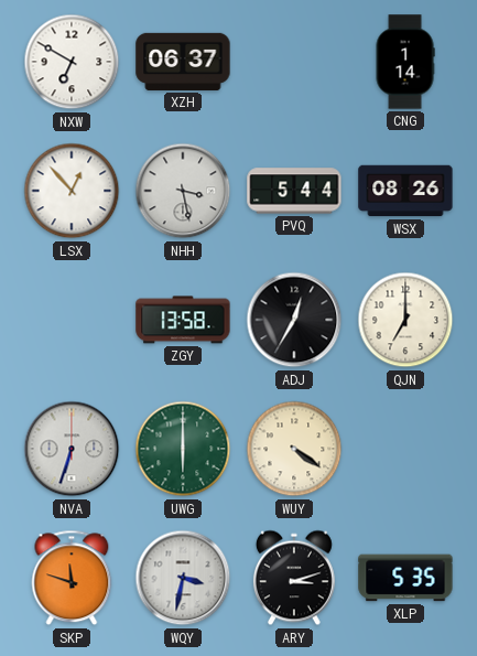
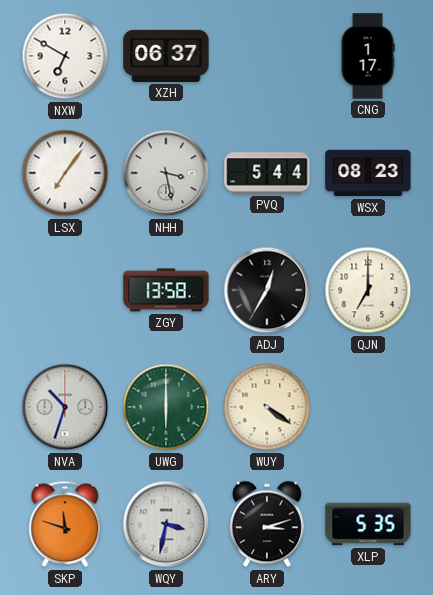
CNG: 1:14 -> 1:17 (368, 56)
LSX: 12:53 -> 7:06 (65, 173)
WSX: 08:26 -> 08:23 (368, 173)
NVA: 6:33 -> 10:33 (65, 407)
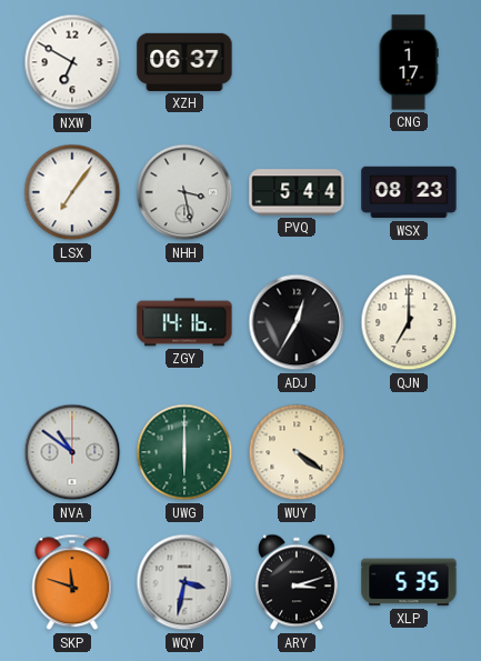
ZGY: 13:58 -> 14:16 (184, 322)
NVA: 10:33 -> 10:51 (72, 452)
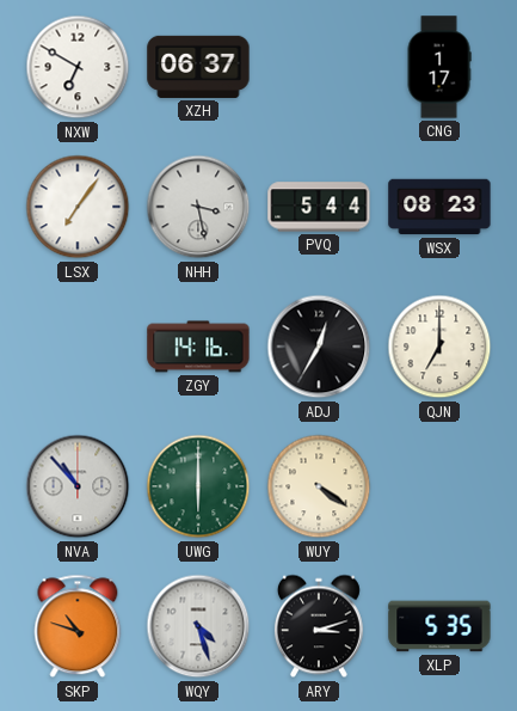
NVA: 10:51 -> 10:53 (78, 486)
SKP: 11:48 -> 10:48 (78, 626)
WQY: 3:32 -> 4:27 (198, 626)
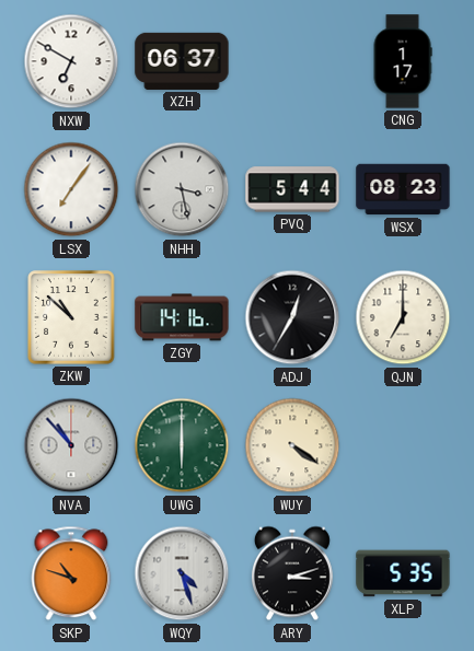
ZKW: none -> 10:52 (71, 317)
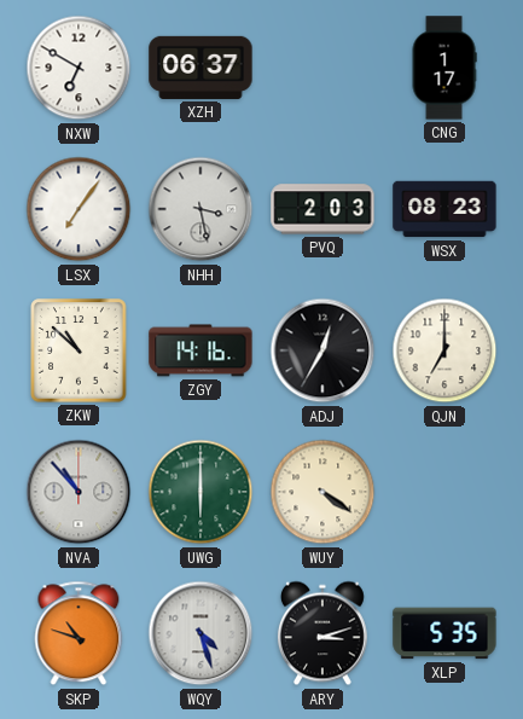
PVQ: 5:44 -> 2:03 (322, 209)
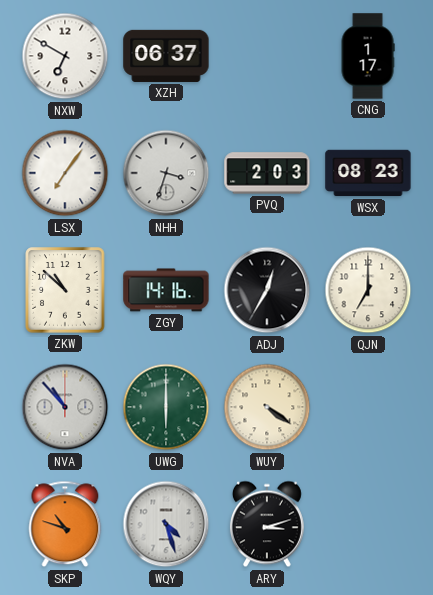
NHH: 3:28 -> 3:33 (166, 173)
XLP: 5:35 -> none (444, 633)
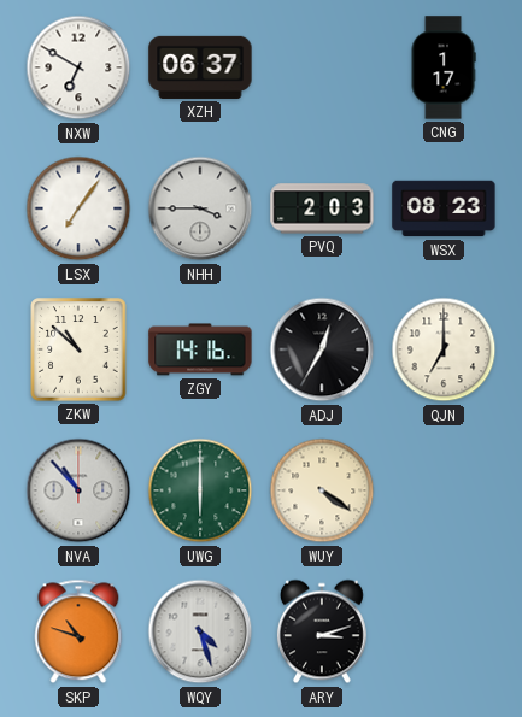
NHH: 3:33 -> 3:45 (200, 208)
